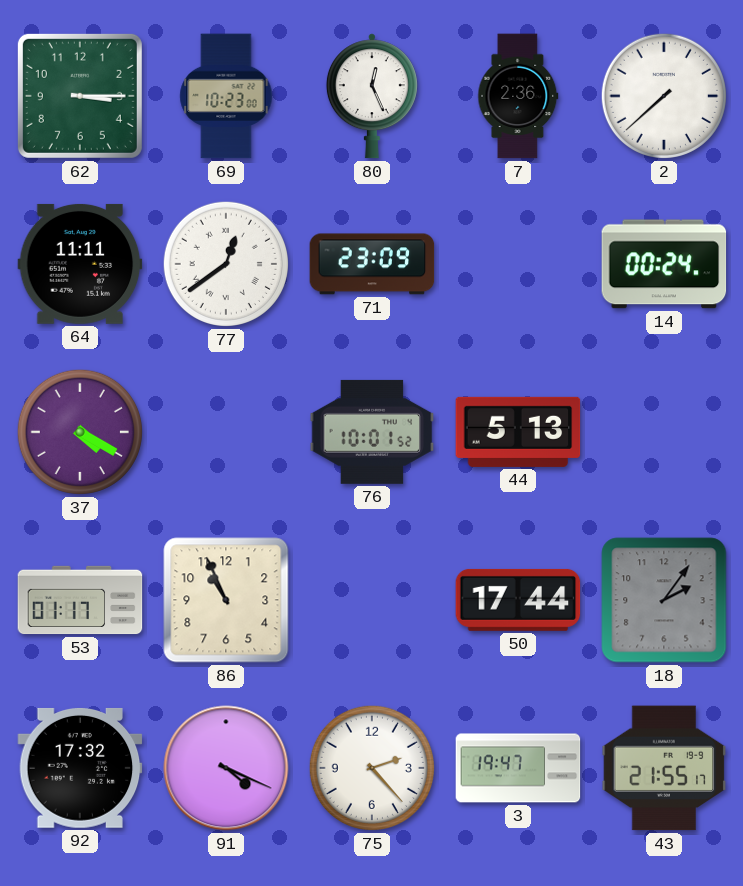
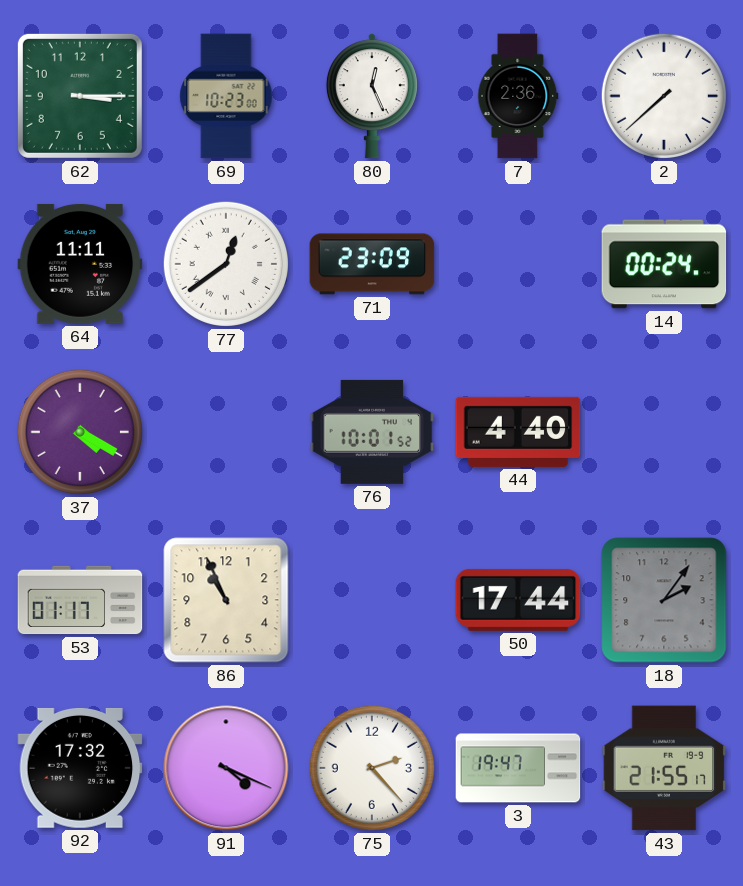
44: 5:13 -> 4:40 (518, 432)
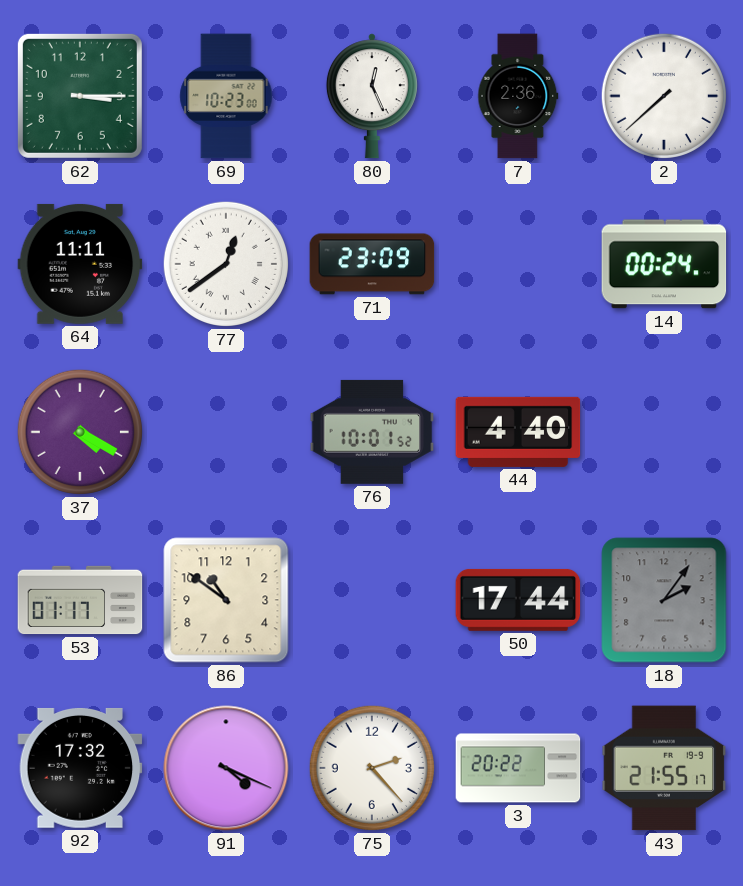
86: 10:56 -> 10:51 (226, 600)
3: 19:47 -> 20:22 (518, 768)
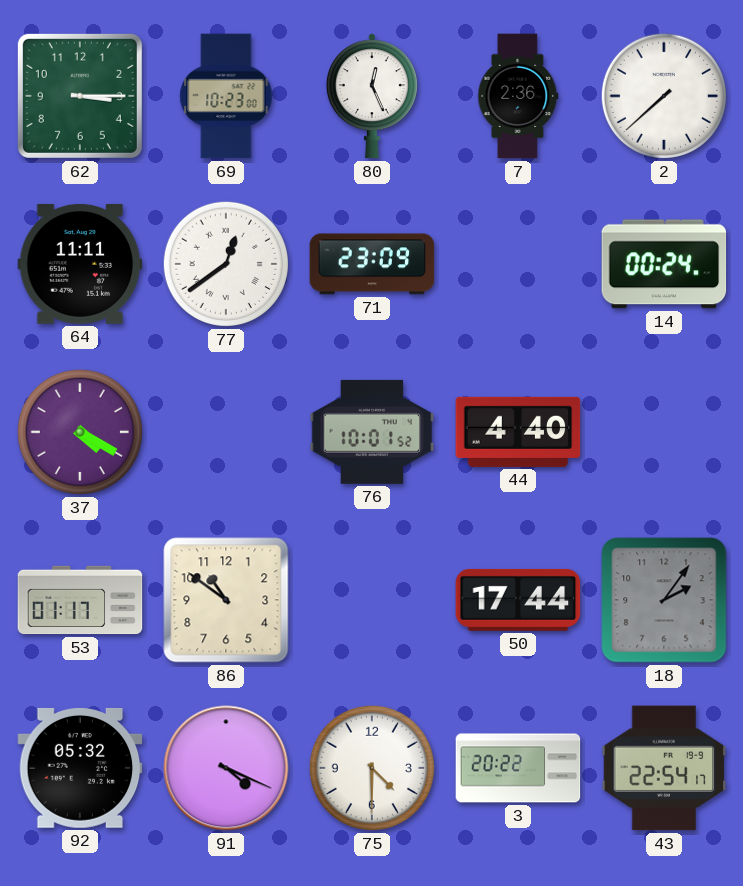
92: 17:32 -> 05:32 (80, 768)
75: 2:23 -> 4:30 (372, 768)
43: 21:55 -> 22:54 (664, 768)
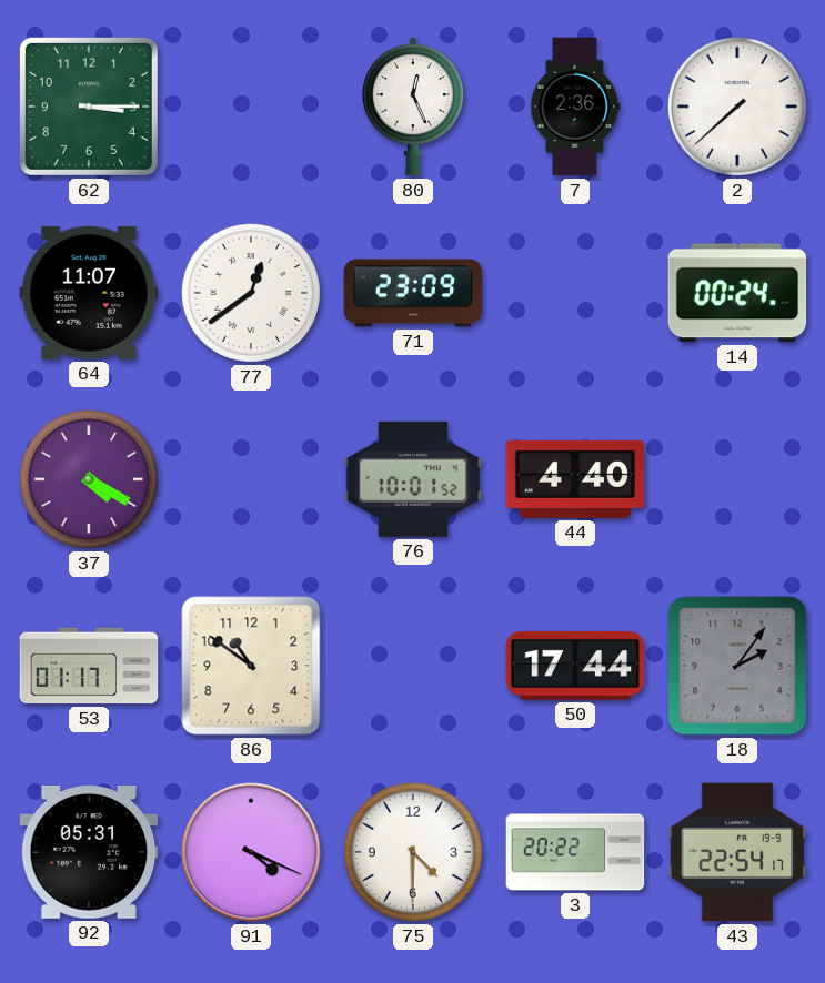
69: 10:23 -> none (226, 96)
64: 11:11 -> 11:07 (89, 293)
92: 05:32 -> 05:31 (89, 852)
